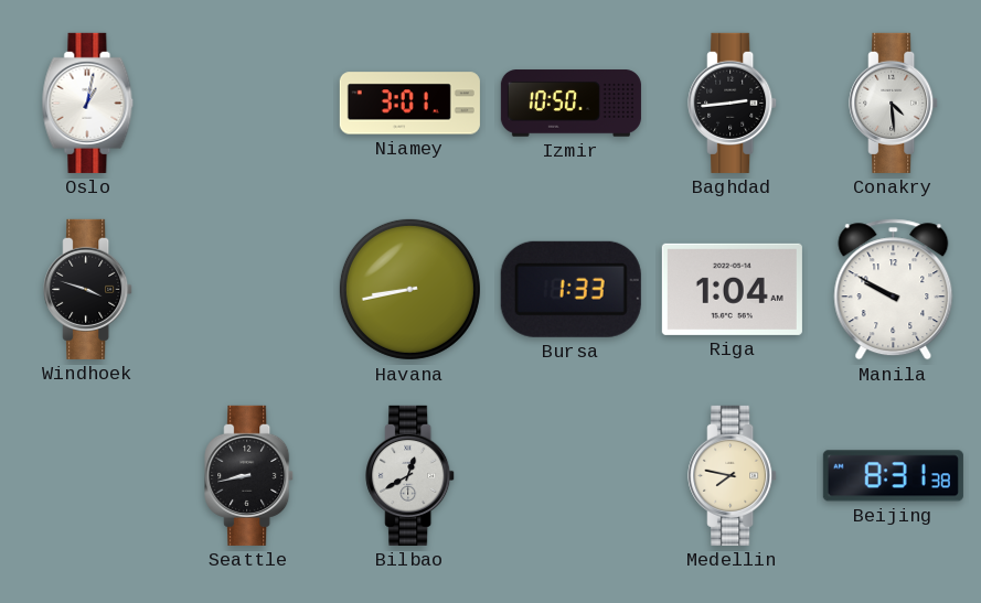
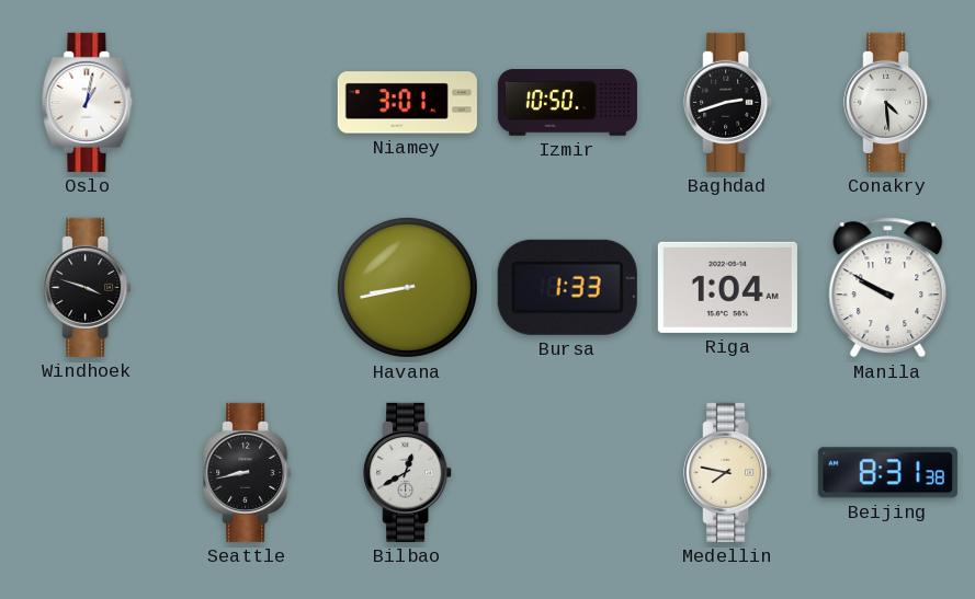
Baghdad: 2:44 -> 2:42 (728, 102)
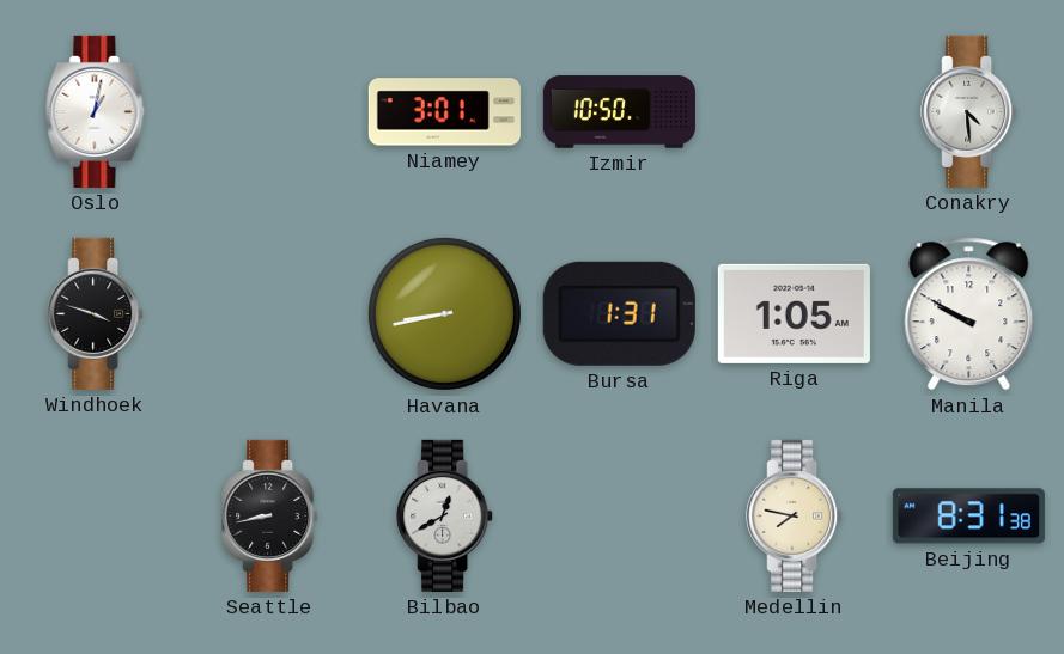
Baghdad: 2:42 -> none (728, 102)
Bursa: 1:33 -> 1:31 (619, 313)
Riga: 1:04 -> 1:05 (794, 313)
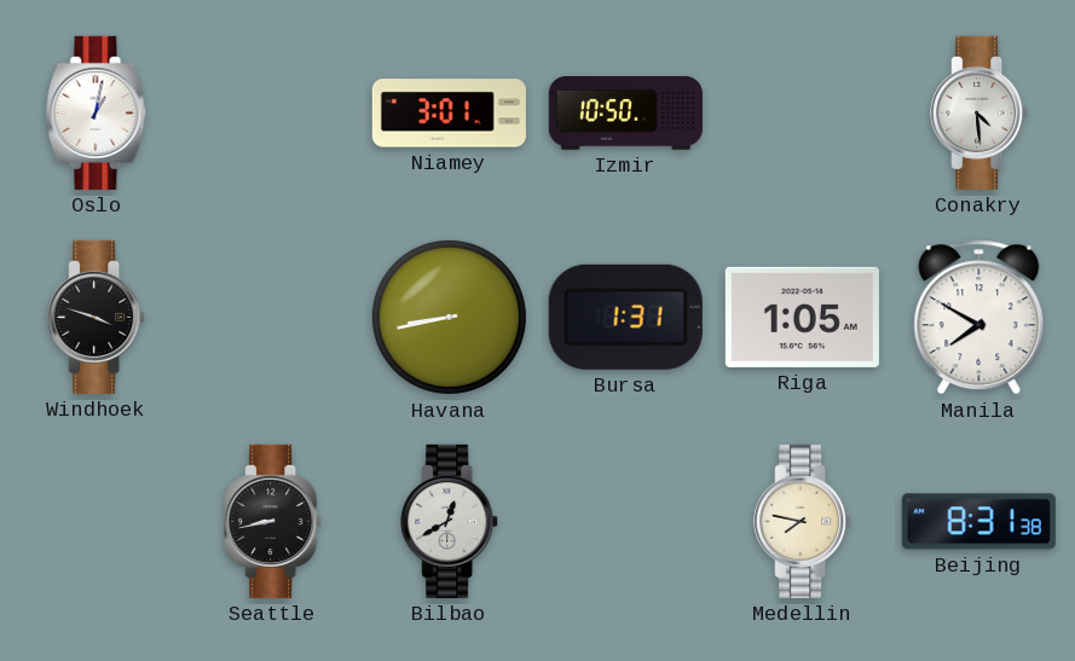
Manila: 9:50 -> 7:50 (979, 318)
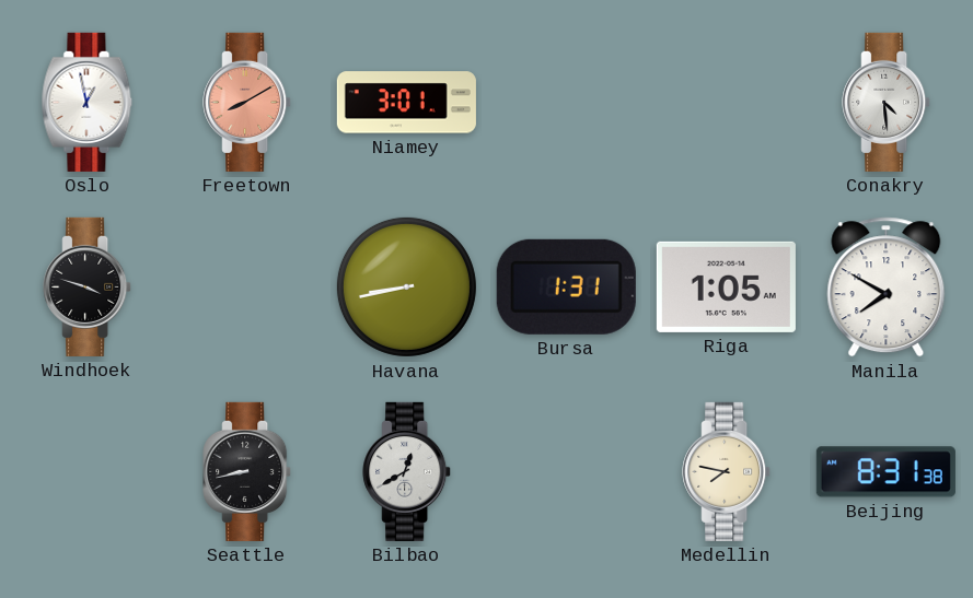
Oslo: 1:02 -> 12:58 (88, 102)
Freetown: none -> 8:10 (247, 102)
Izmir: 10:50 -> none (625, 114)
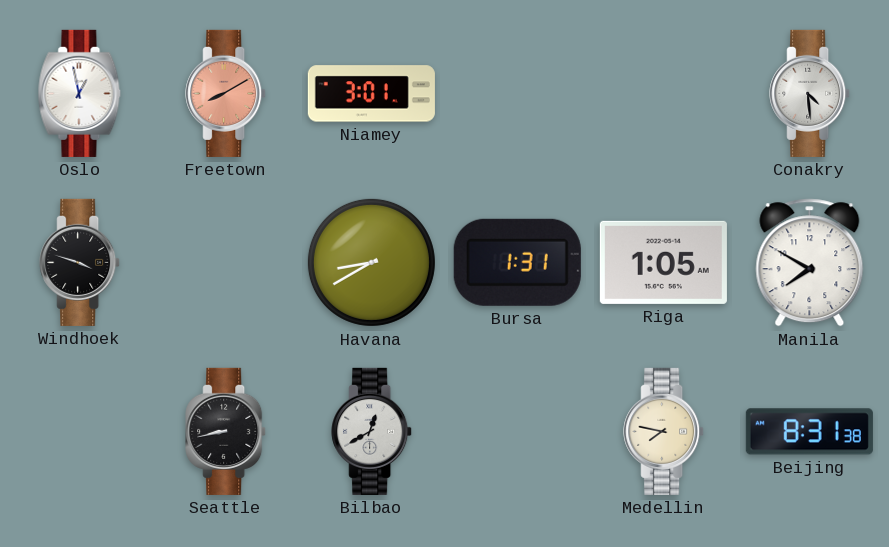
Havana: 8:43 -> 8:40 (371, 262)
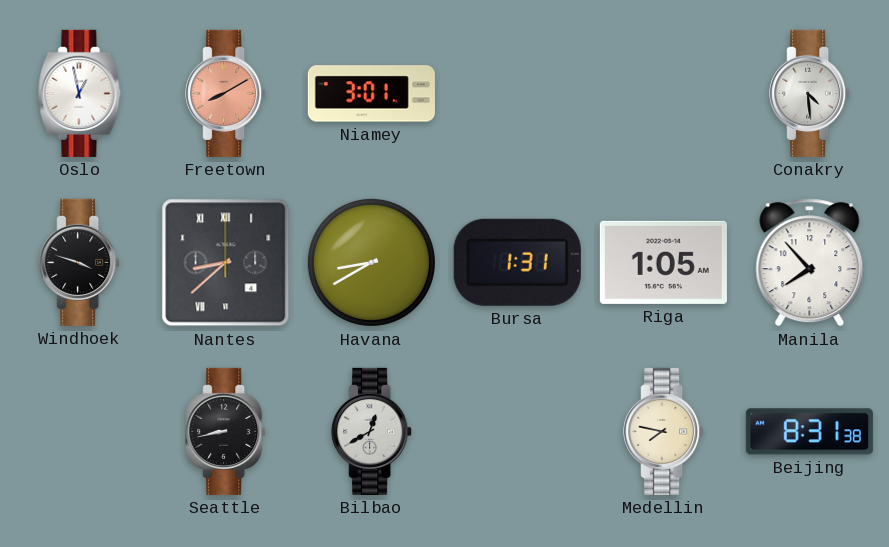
Nantes: none -> 8:38 (226, 263)
Manila: 7:50 -> 7:53 (810, 263)
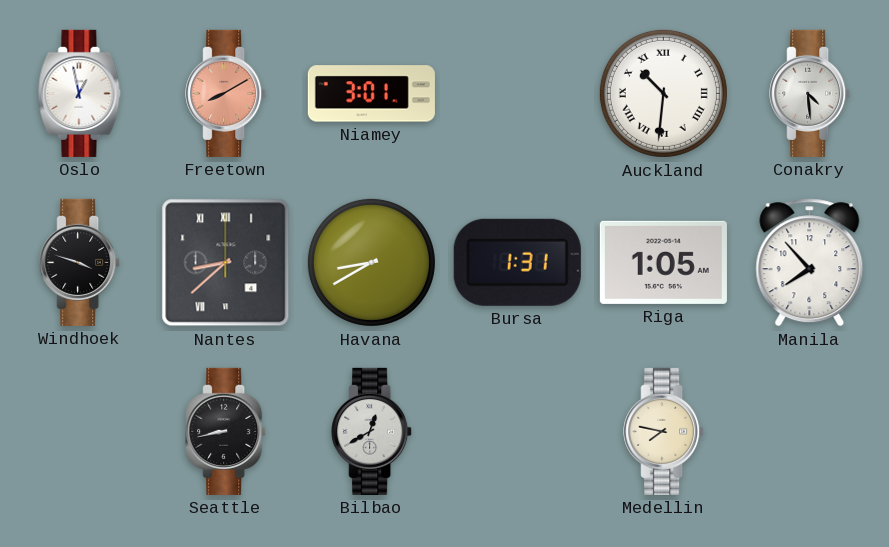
Auckland: none -> 10:31 (663, 93)
Beijing: 8:31 -> none (809, 432)
